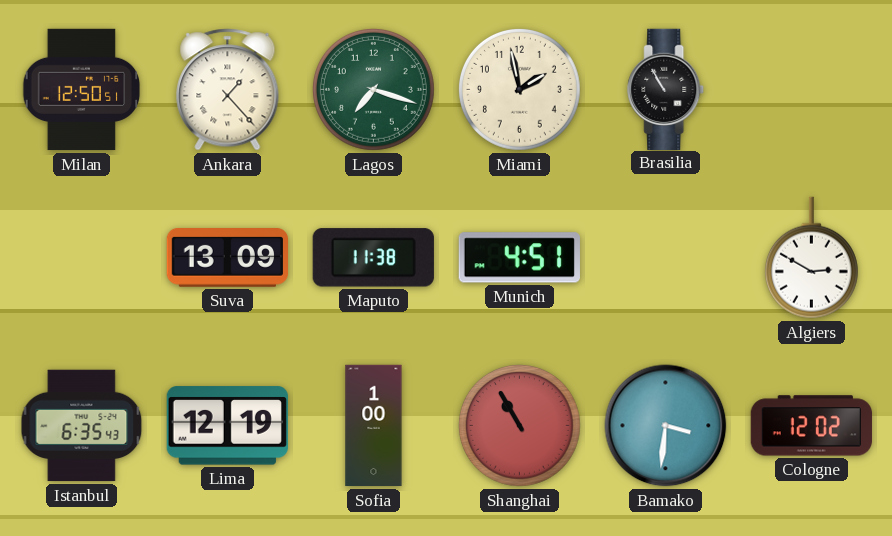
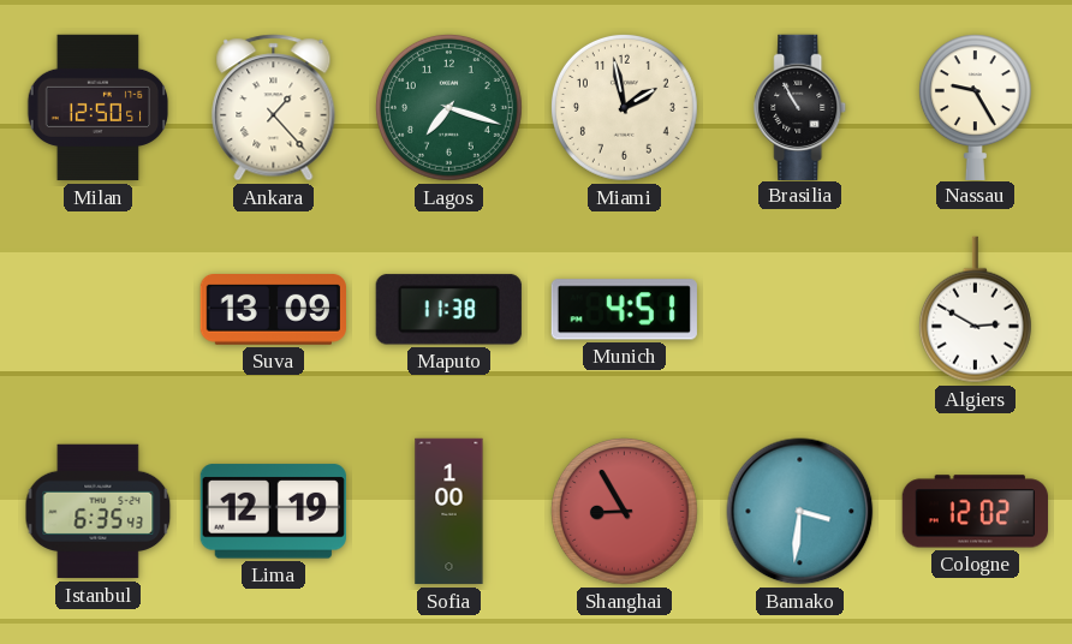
Nassau: none -> 9:25 (975, 107)
Shanghai: 10:55 -> 8:55 (624, 511)
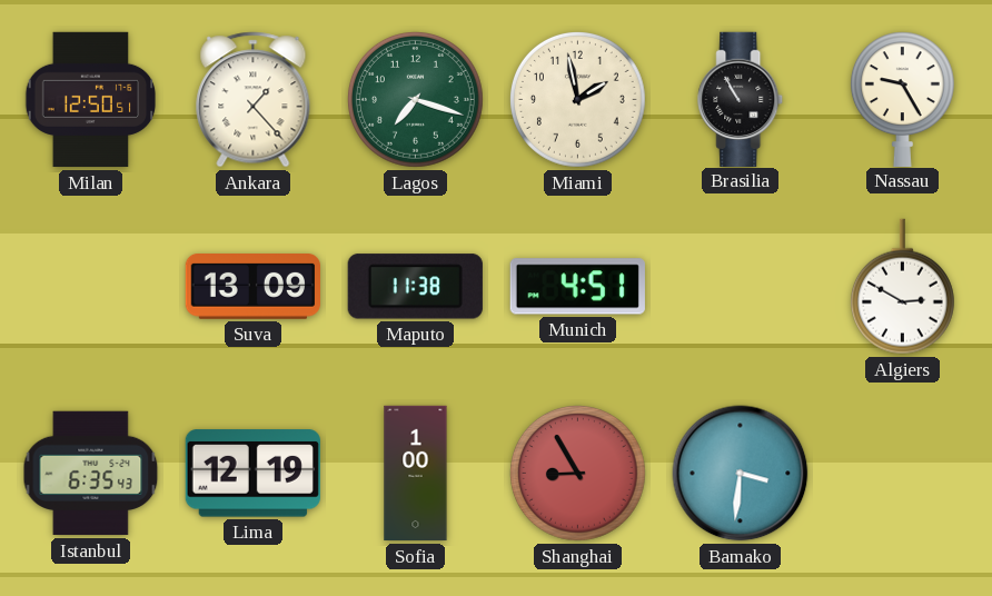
Cologne: 12:02 -> none (975, 512)
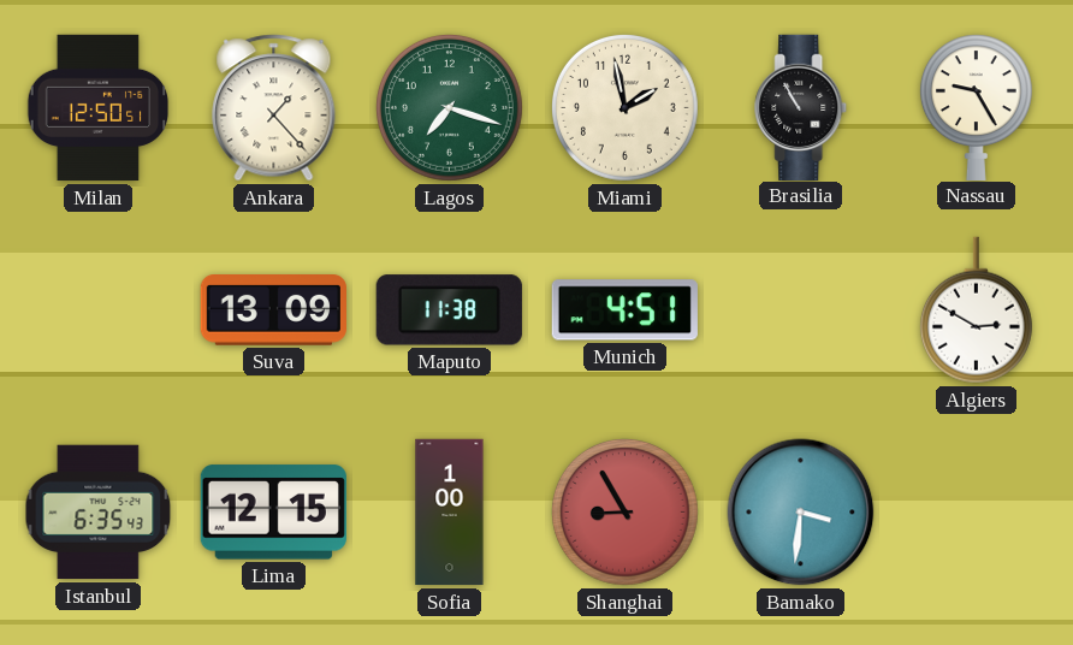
Lima: 12:19 -> 12:15 (273, 513)
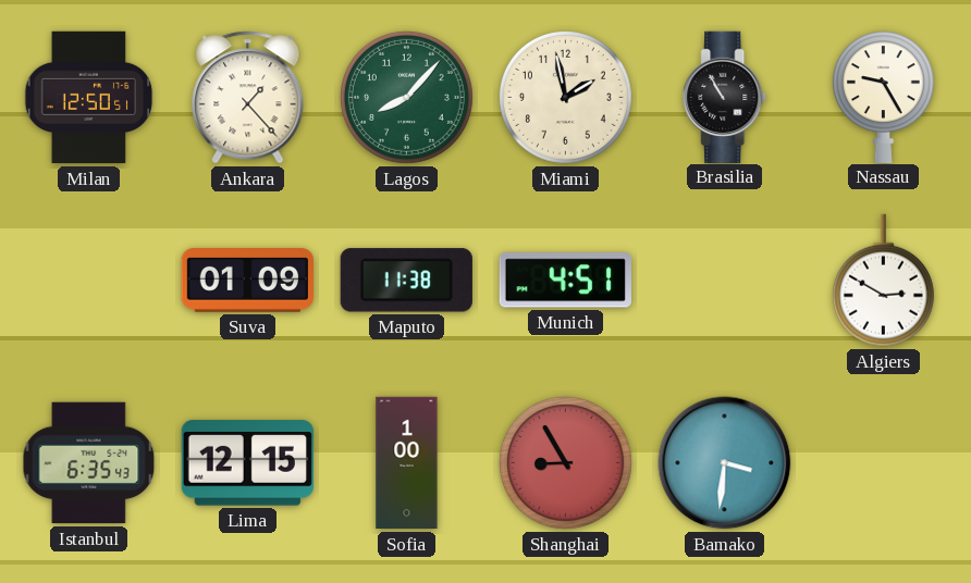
Lagos: 7:18 -> 8:07 (406, 97)
Suva: 13:09 -> 01:09 (247, 281)
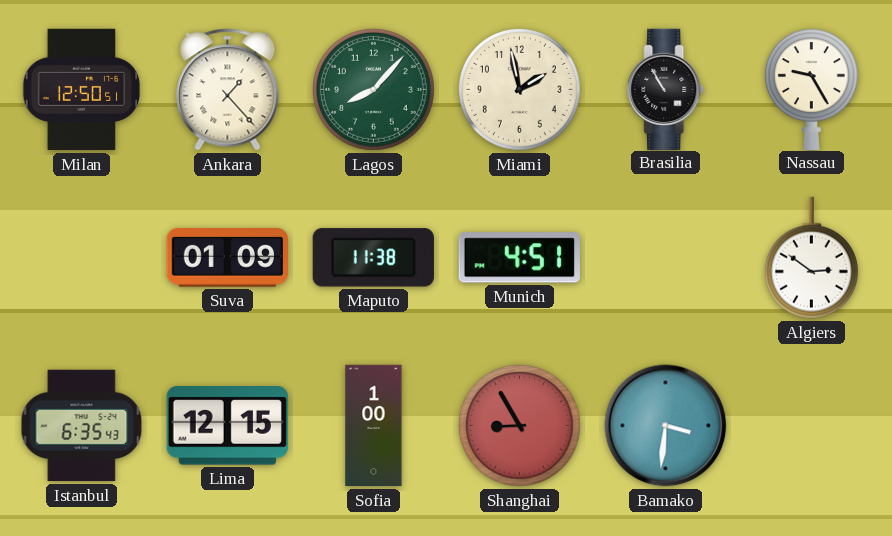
Algiers: 2:50 -> 2:51 (811, 258)
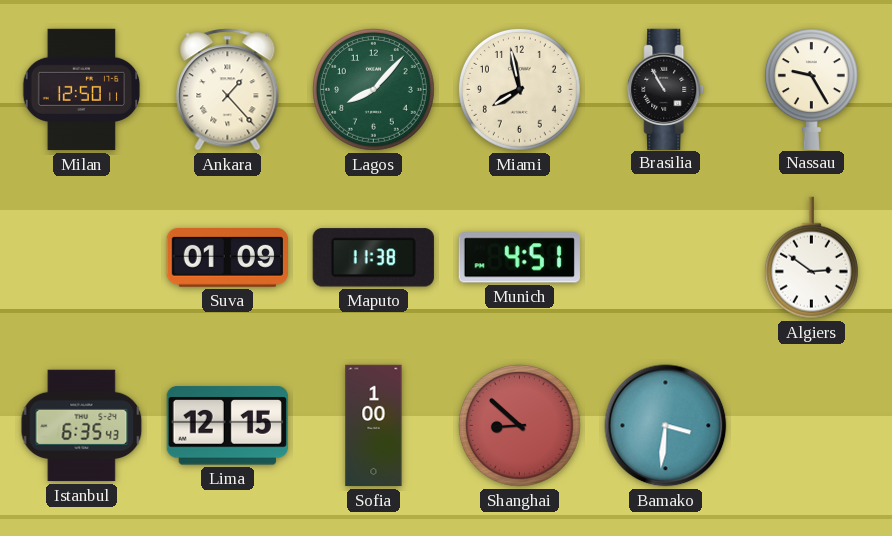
Milan: 12:50:51 -> 12:50:11 (82, 90)
Miami: 1:58 -> 7:58 (519, 89)
Shanghai: 8:55 -> 8:52 (519, 425)
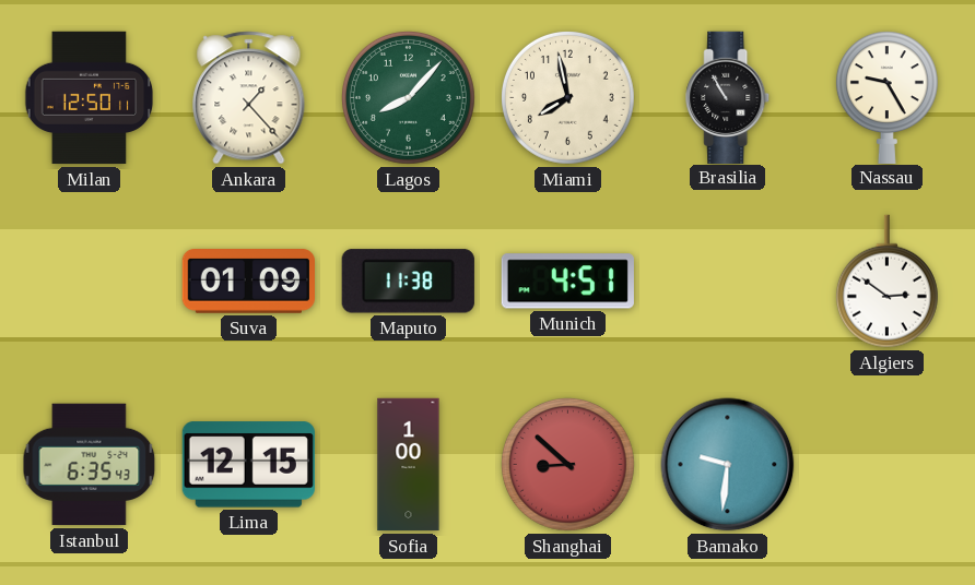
Bamako: 3:31 -> 9:31 (728, 465)
